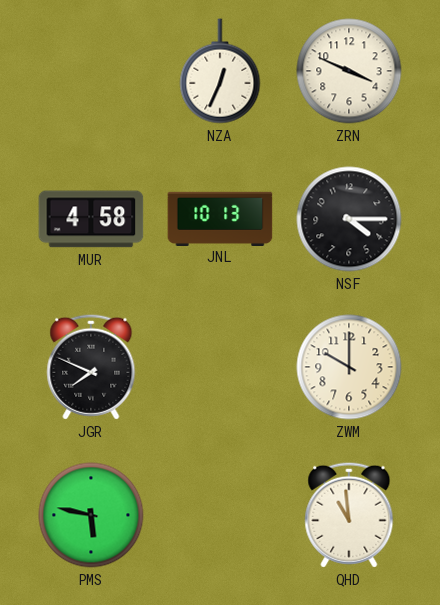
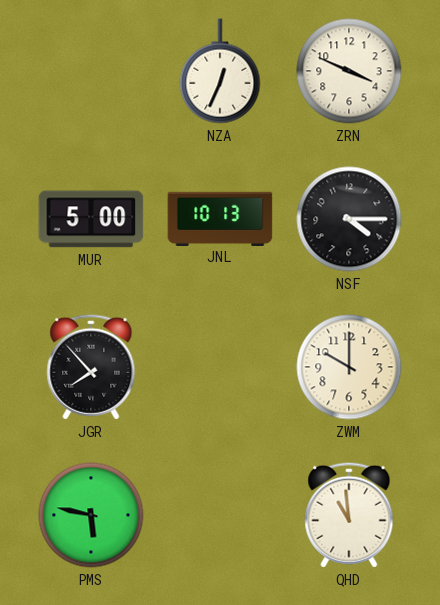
MUR: 4:58 -> 5:00 (91, 219)
JGR: 7:49 -> 7:53 (91, 367)
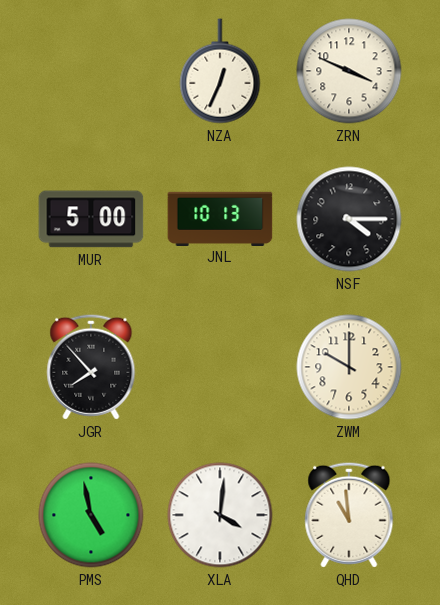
PMS: 5:47 -> 4:58 (91, 515)
XLA: none -> 4:01 (220, 515)
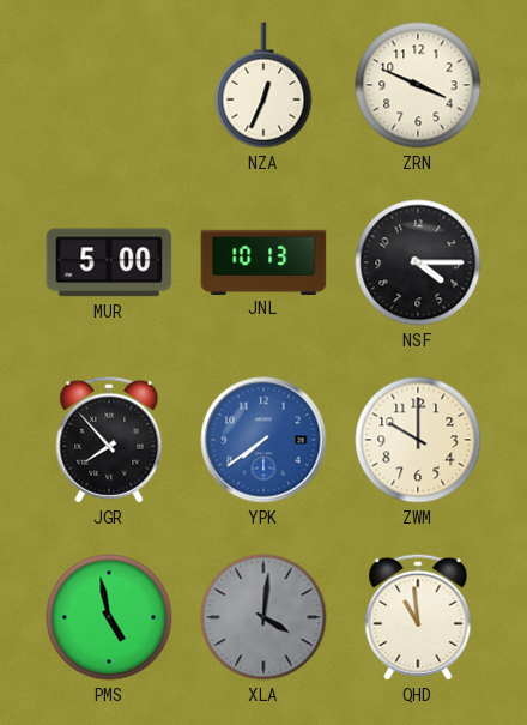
YPK: none -> 7:39 (263, 440)
XLA dial: white -> grey (263, 617)
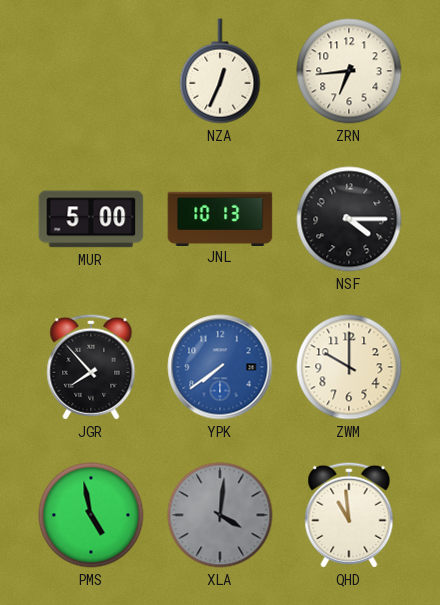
ZRN: 3:49 -> 6:44 (349, 71)
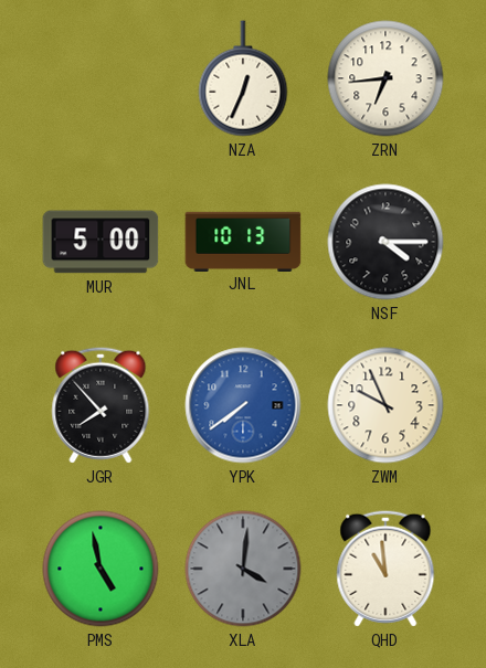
ZWM: 10:00 -> 9:56 (385, 405)
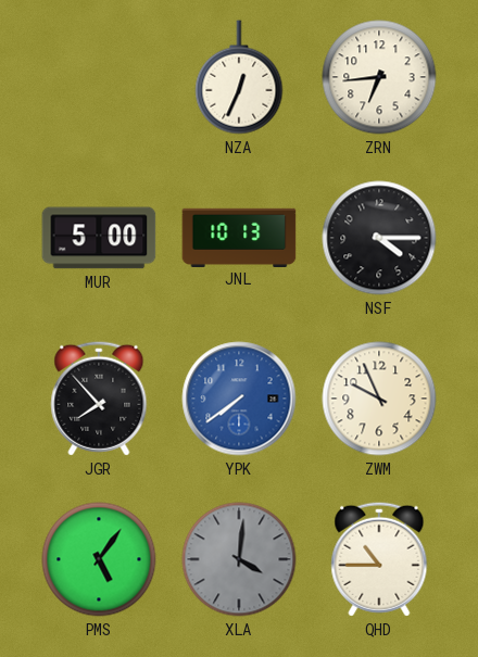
PMS: 4:58 -> 5:06 (99, 559)
QHD: 10:59 -> 10:45 (379, 559)
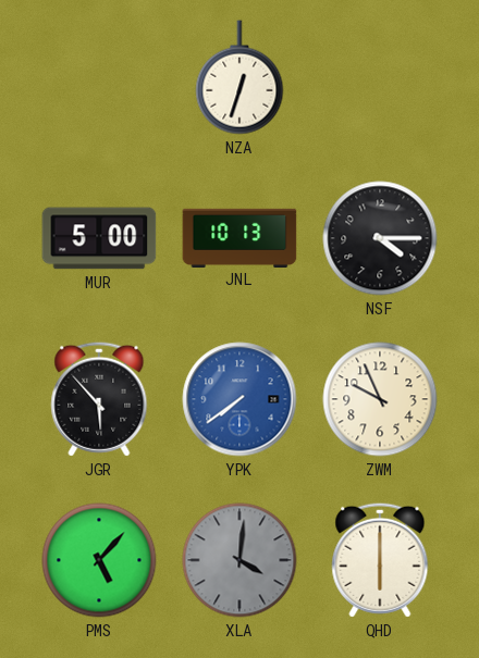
NZA: 12:34 -> 12:33 (239, 77)
ZRN: 6:44 -> none (379, 77)
JGR: 7:53 -> 5:53 (99, 399)
PMS: 5:06 -> 5:07 (99, 560)
QHD: 10:45 -> 6:00 (380, 560)
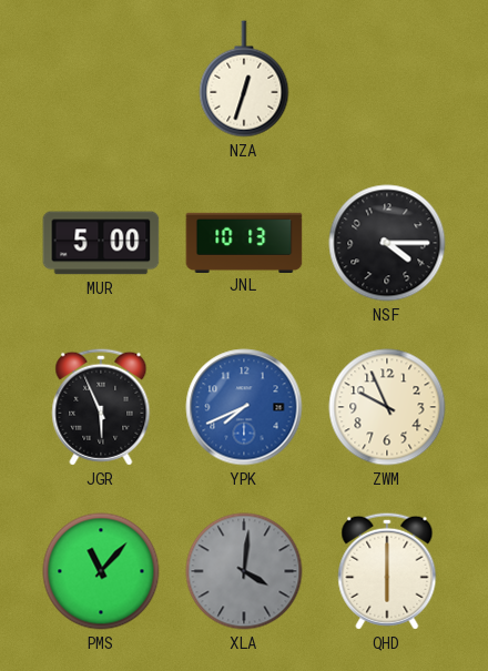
JGR: 5:53 -> 5:56 (101, 407)
YPK: 7:39 -> 7:41 (244, 407)
PMS: 5:07 -> 11:07 (101, 571)
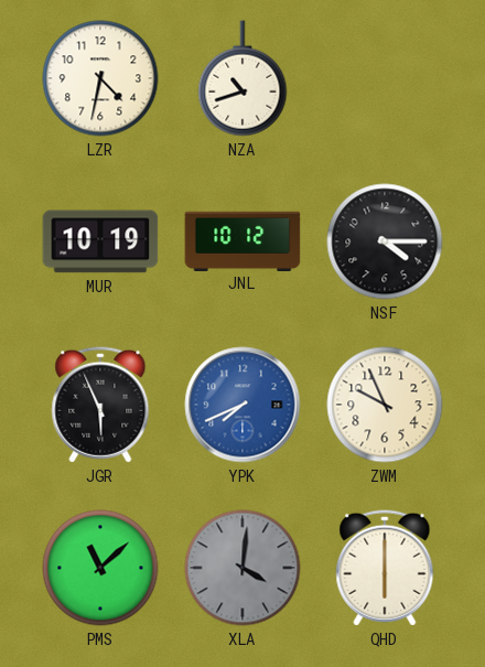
LZR: none -> 4:32 (100, 78)
NZA: 12:33 -> 10:42 (242, 78)
MUR: 5:00 -> 10:19 (100, 241)
JNL: 10:13 -> 10:12 (242, 240)
PMS: 11:07 -> 11:08 (100, 568)
